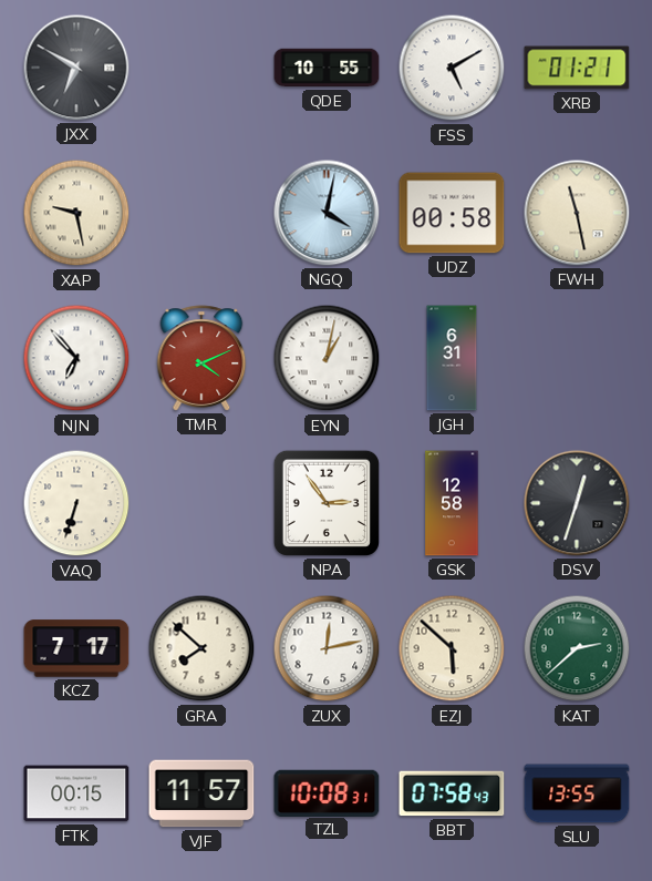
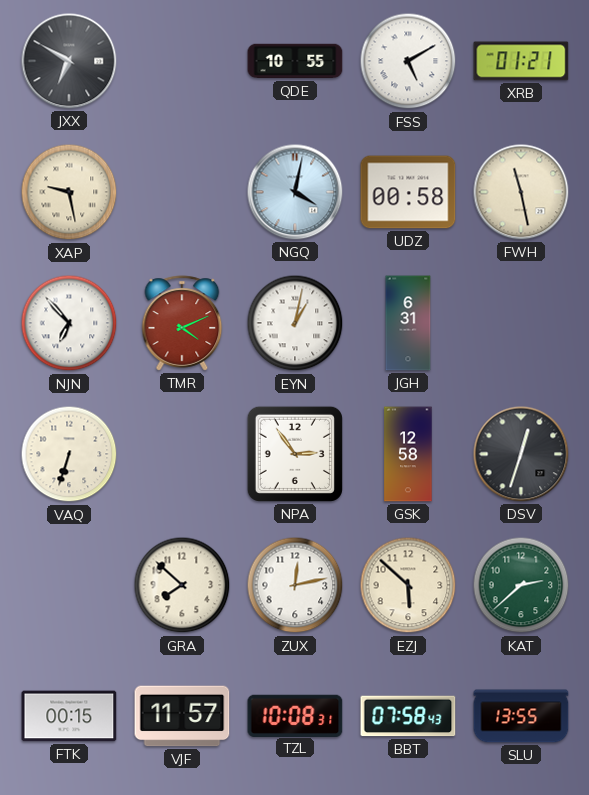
KCZ: 7:17 -> none (76, 648)
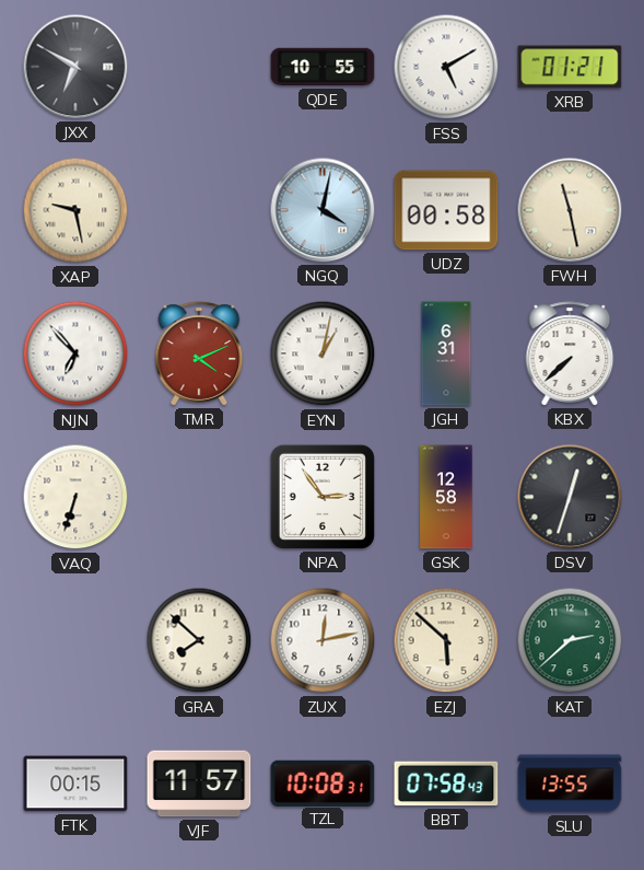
KBX: none -> 7:38 (570, 353)
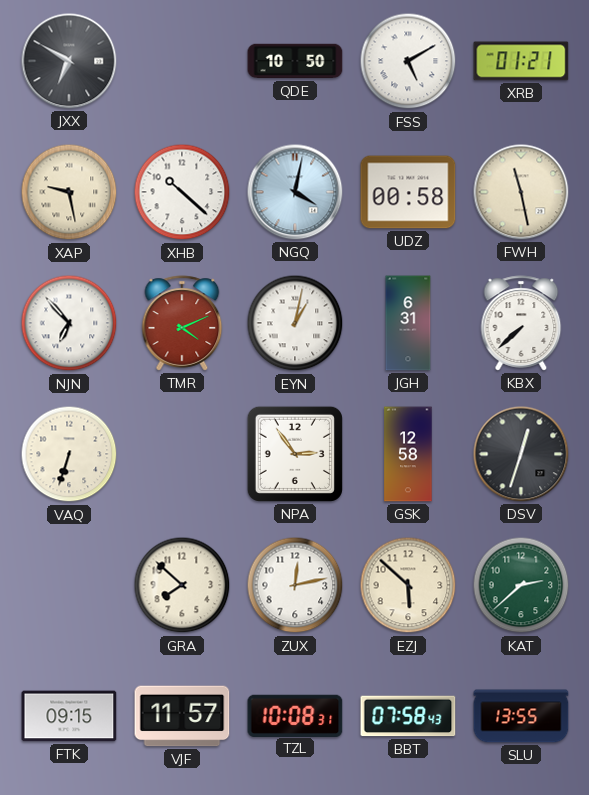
QDE: 10:55 -> 10:50 (295, 61)
XHB: none -> 10:22 (182, 192)
FTK: 00:15 -> 09:15 (69, 716)
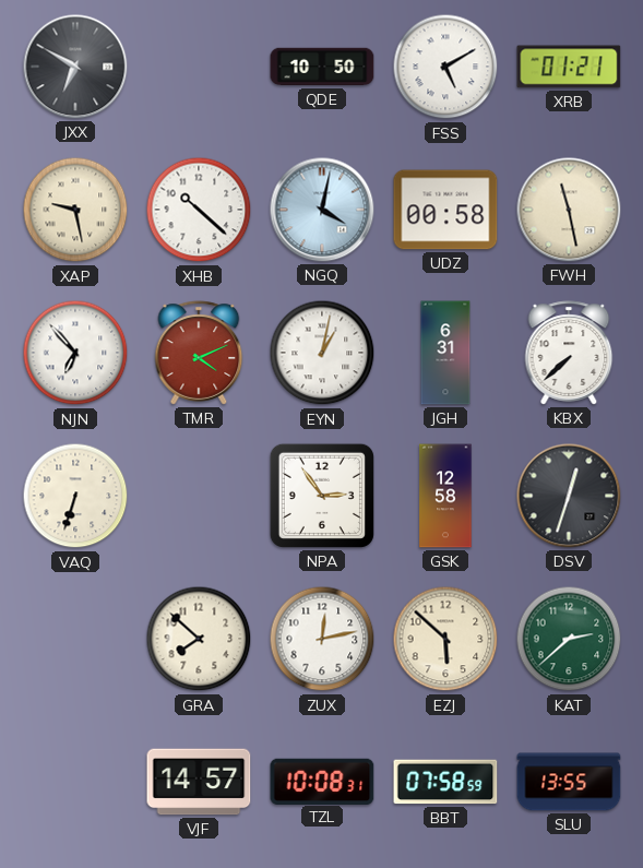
FTK: 09:15 -> none (69, 716)
VJF: 11:57 -> 14:57 (199, 782)
BBT: 07:58:43 -> 07:58:59 (445, 782)
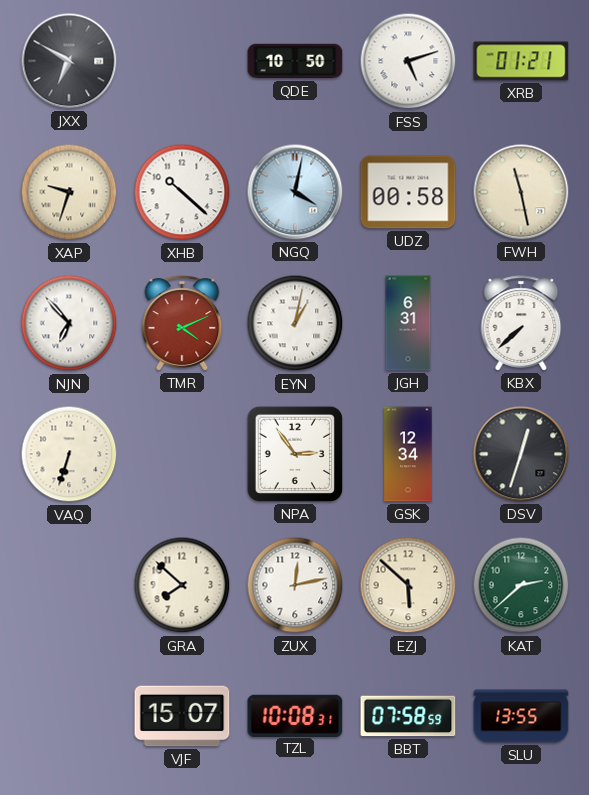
FSS: 5:10 -> 5:12 (408, 61)
XAP: 9:28 -> 9:33 (69, 192)
GSK: 12:58 -> 12:34 (408, 454)
VJF: 14:57 -> 15:07 (182, 716)
